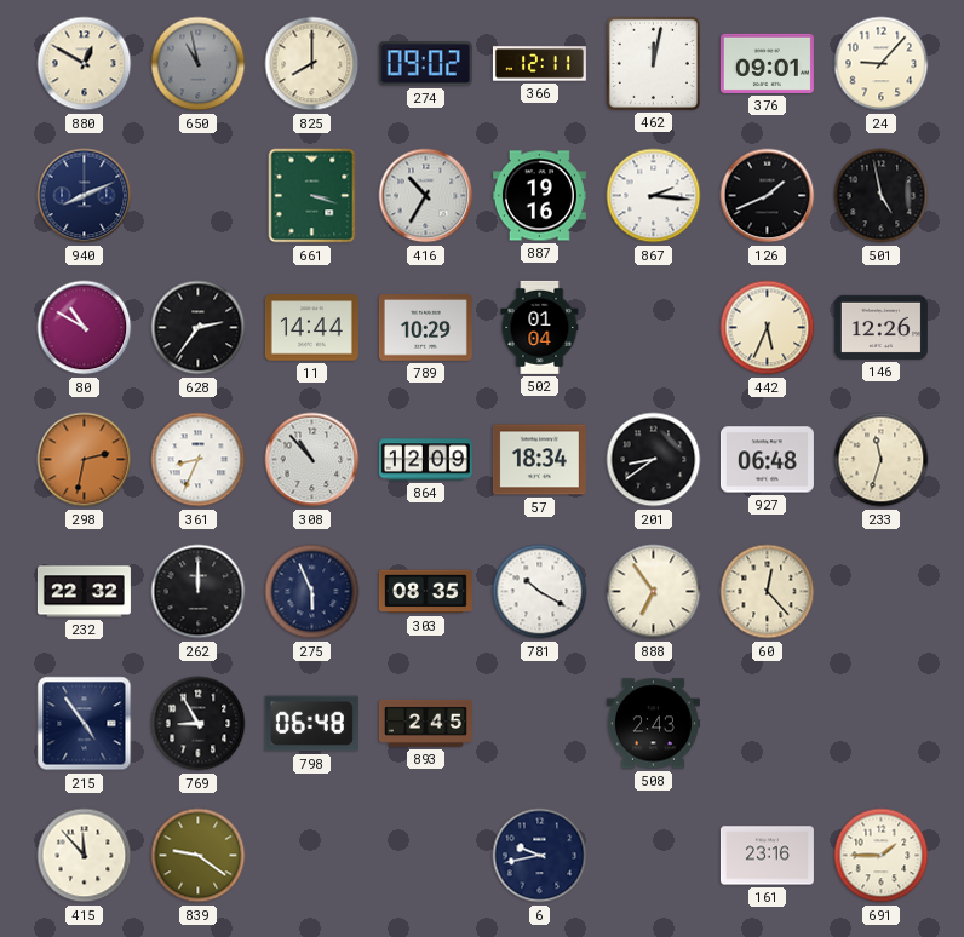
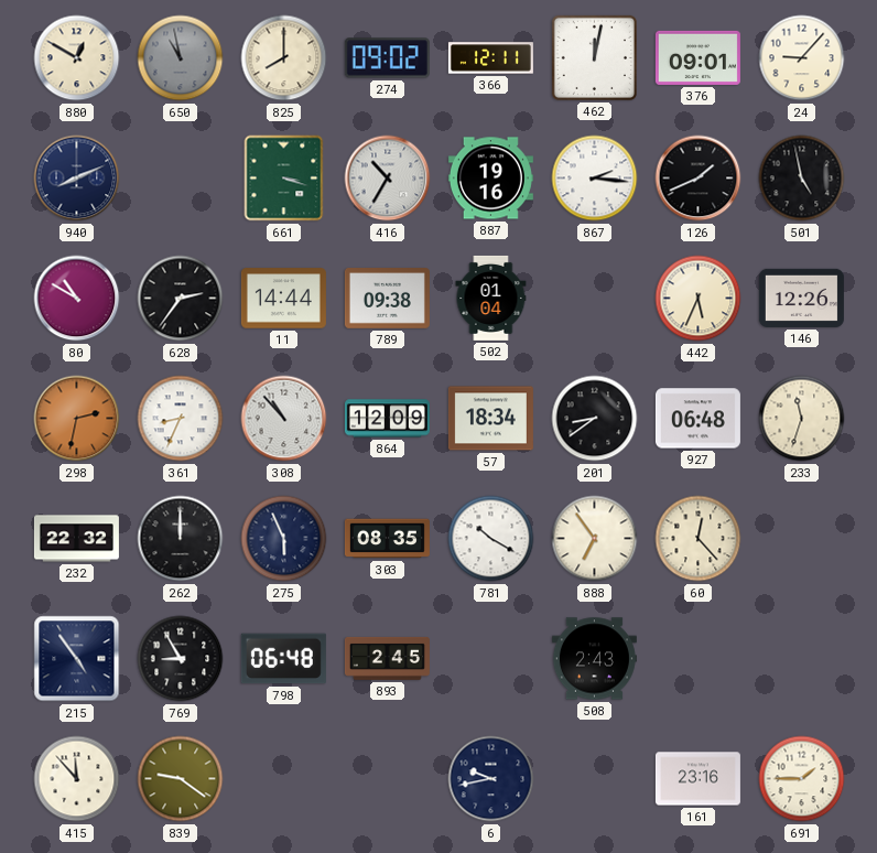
789: 10:29 -> 09:38 (387, 299)
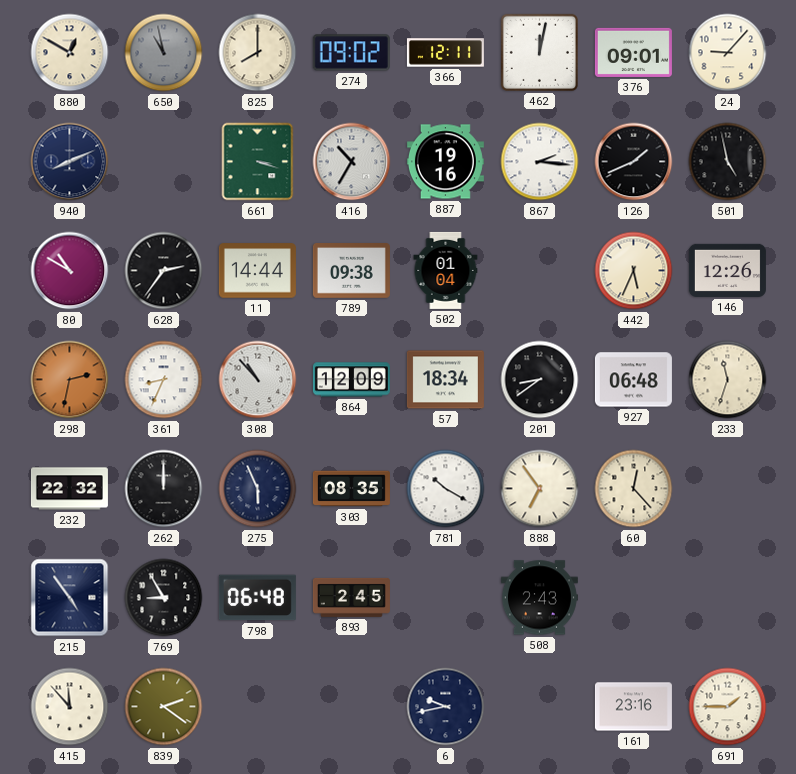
839: 9:21 -> 2:21 (164, 707)
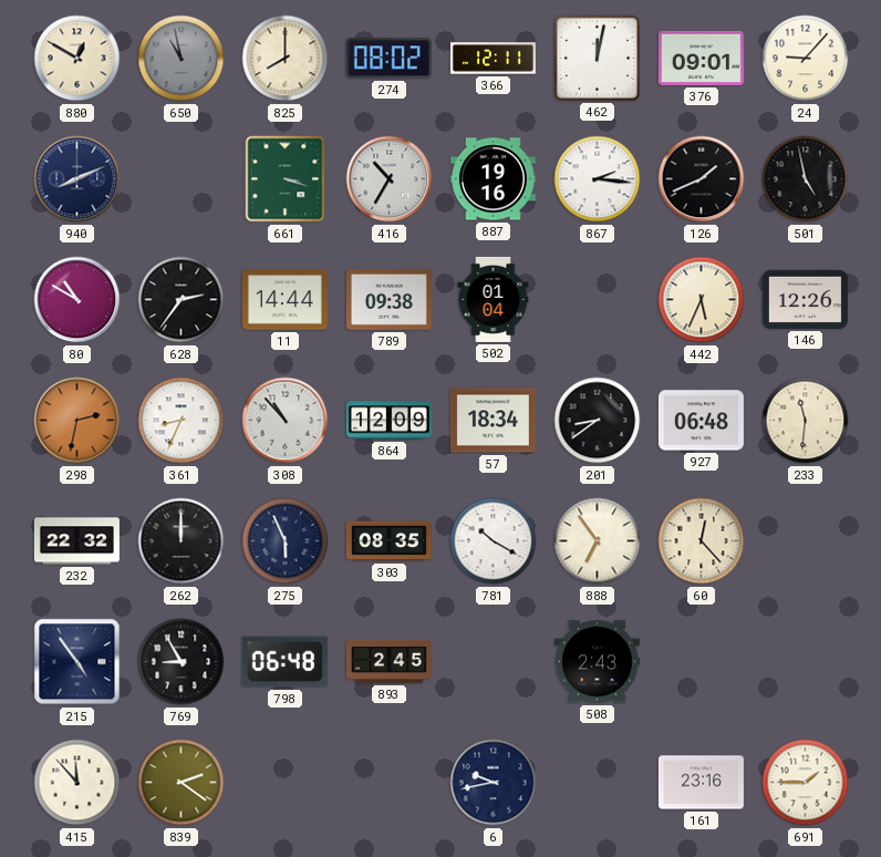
274: 09:02 -> 08:02 (388, 59)
233: 11:33 -> 11:31 (806, 421)
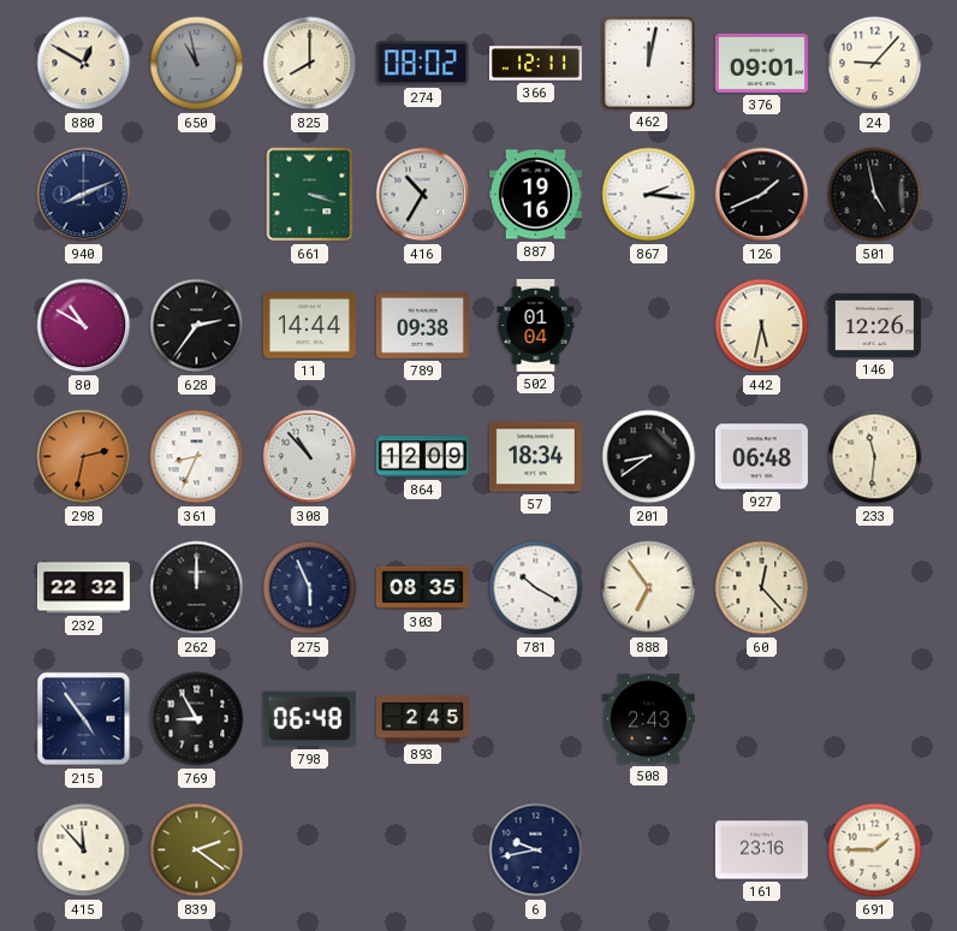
442: 5:34 -> 5:32 (762, 326)
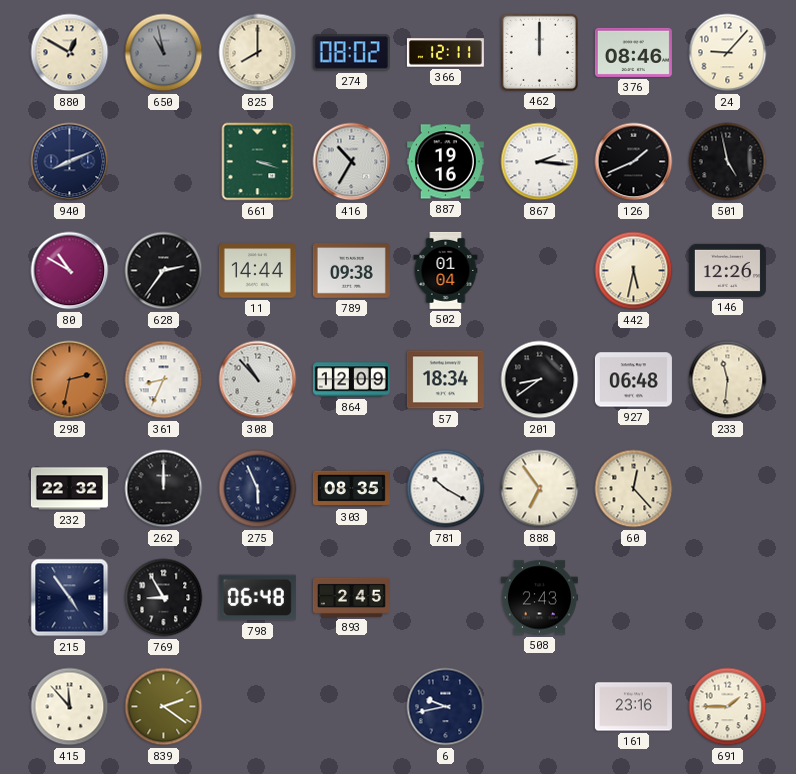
462: 12:02 -> 12:00 (539, 52)
376: 09:01 -> 08:46 (633, 52)
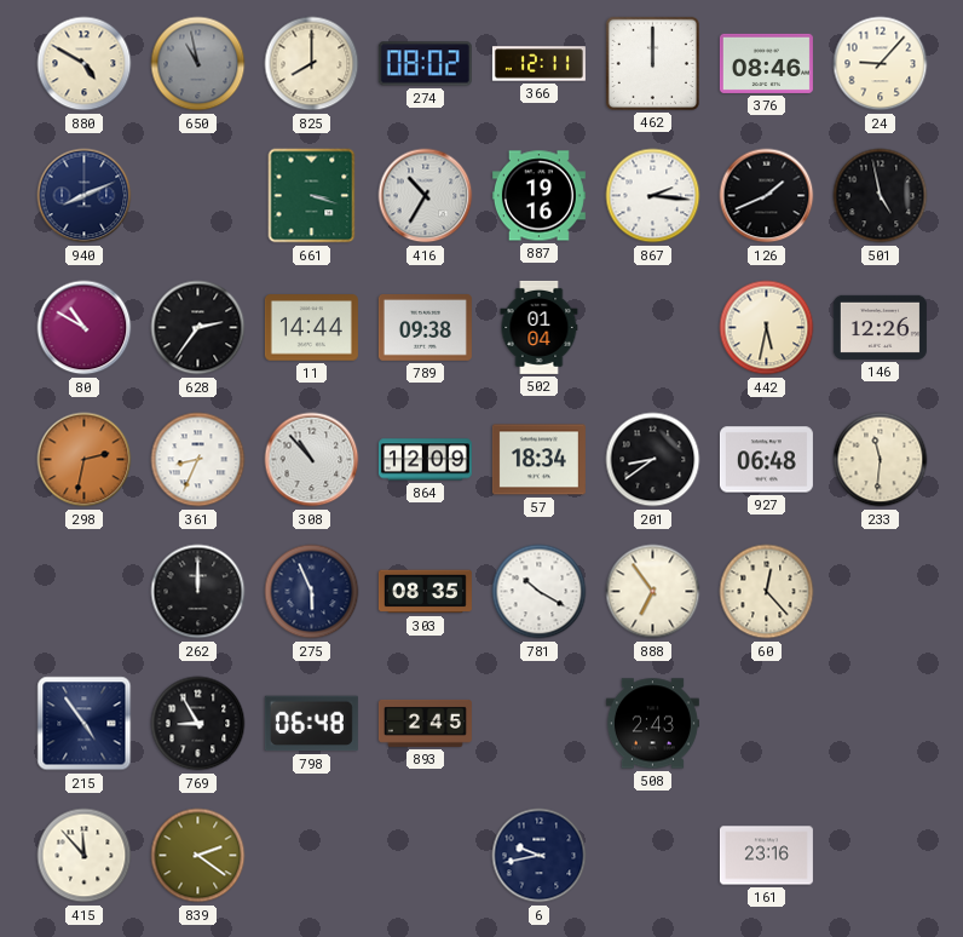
880: 12:50 -> 4:50 (85, 64)
232: 22:32 -> none (69, 489)
691: 1:45 -> none (728, 707)
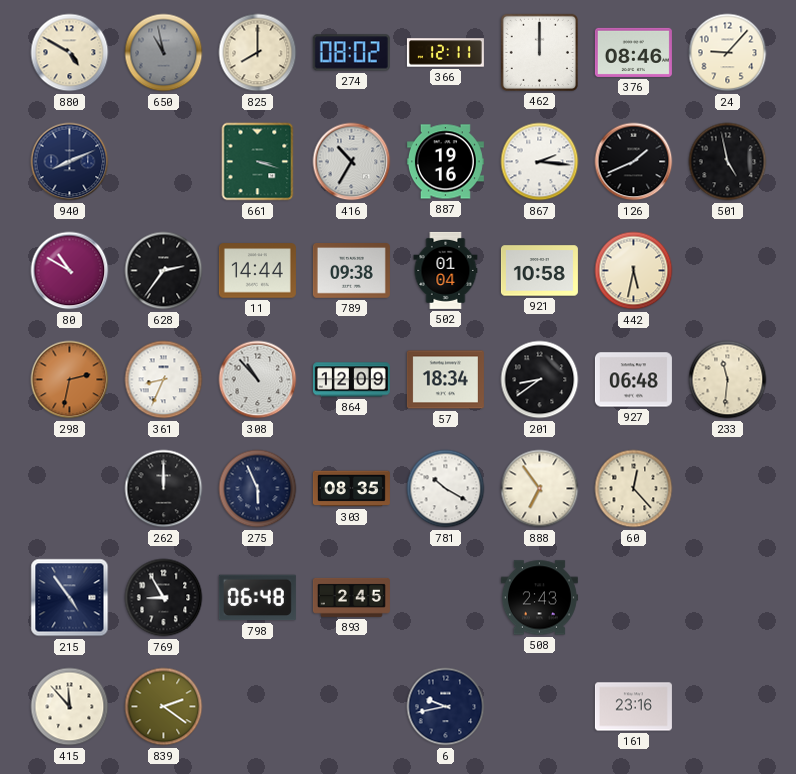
921: none -> 10:58 (539, 271)
146: 12:26 -> none (880, 327)
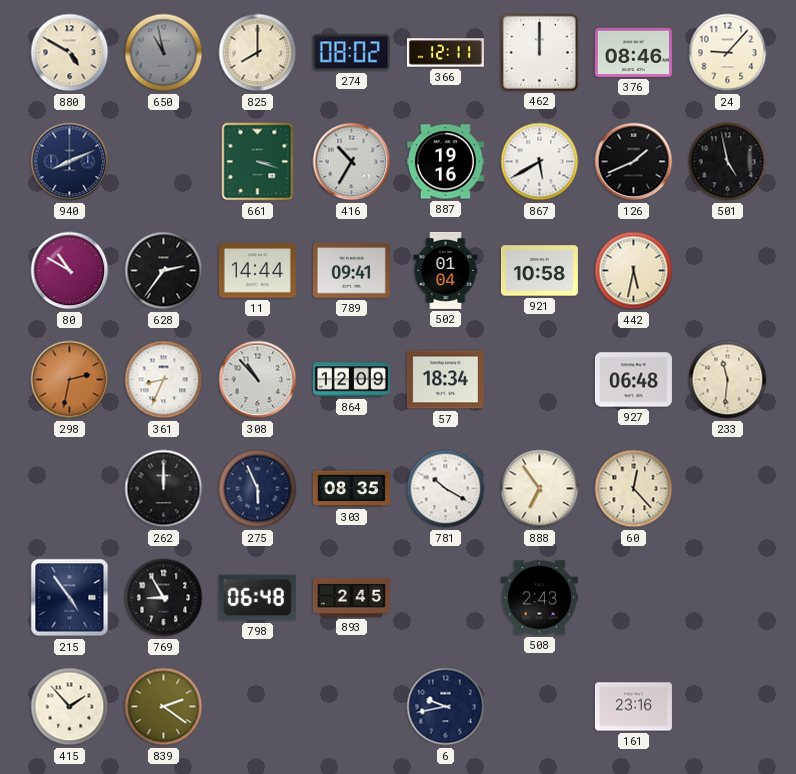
867: 2:16 -> 5:40 (540, 162)
789: 09:38 -> 09:41 (351, 271)
201: 8:39 -> none (540, 380)
415: 11:53 -> 1:53 (70, 707)
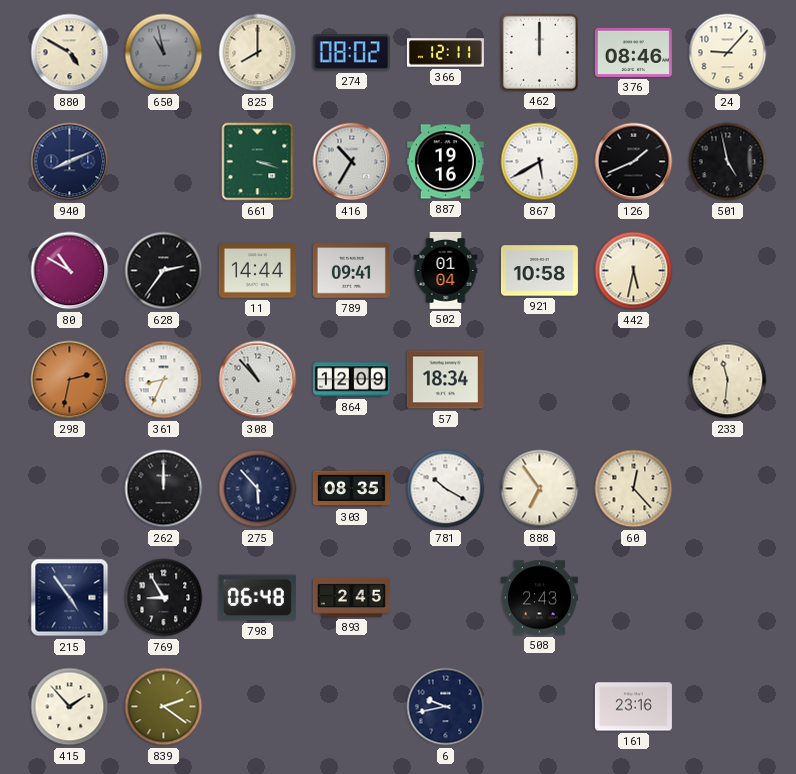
927: 06:48 -> none (633, 380)
275: 5:56 -> 5:53 (258, 489)
